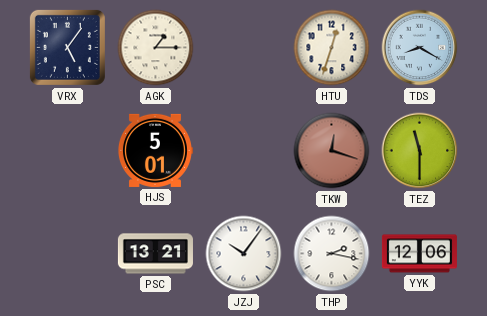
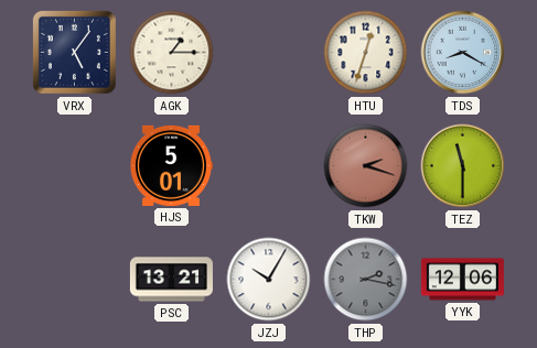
TKW: 12:18 -> 2:18 (366, 166)
JZJ: 10:06 -> 10:05 (269, 280)
THP dial: white -> grey (366, 280)
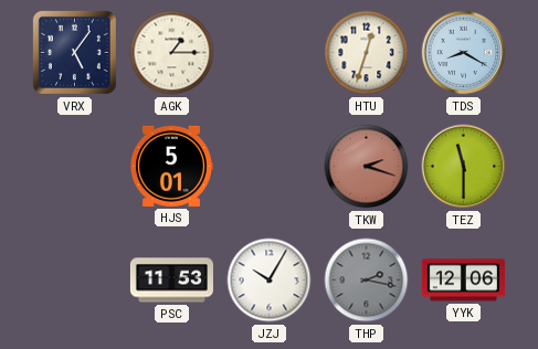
PSC: 13:21 -> 11:53 (171, 281)
